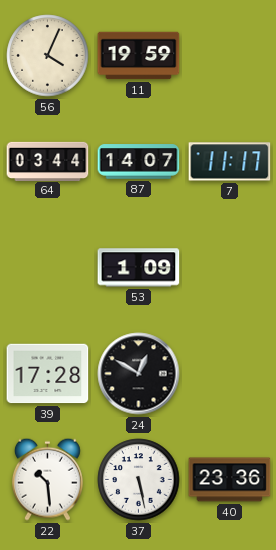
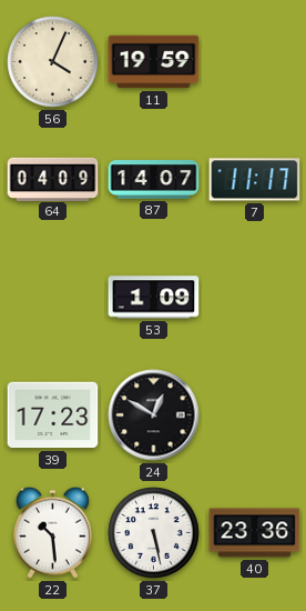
64: 03:44 -> 04:09 (53, 179)
39: 17:28 -> 17:23 (53, 415)
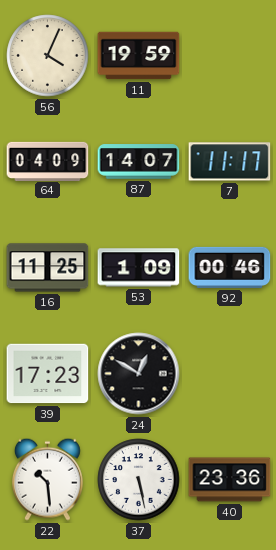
16: none -> 11:25 (48, 268)
92: none -> 00:46 (230, 267)
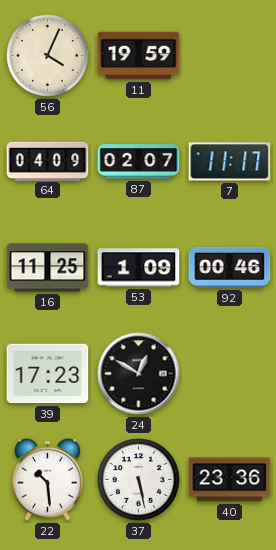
87: 14:07 -> 02:07 (139, 162)
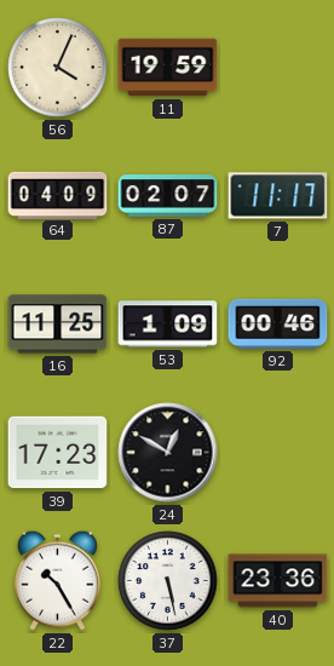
22: 10:29 -> 10:25 (57, 580)
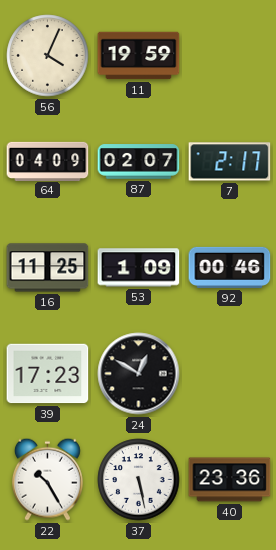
7: 11:17 -> 2:17 (230, 162)
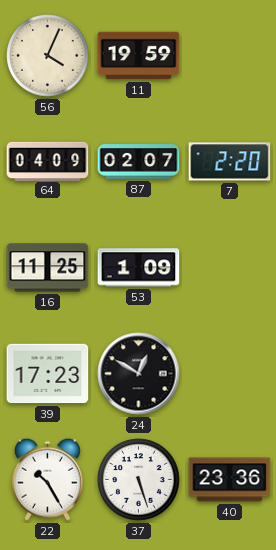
7: 2:17 -> 2:20 (230, 162)
92: 00:46 -> none (230, 267)
37: 5:28 -> 5:27 (139, 480)
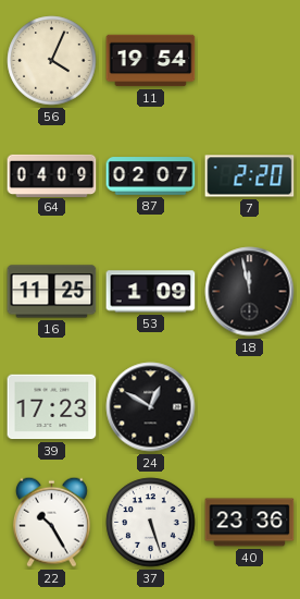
11: 19:59 -> 19:54 (151, 61)
18: none -> 11:58 (250, 292)
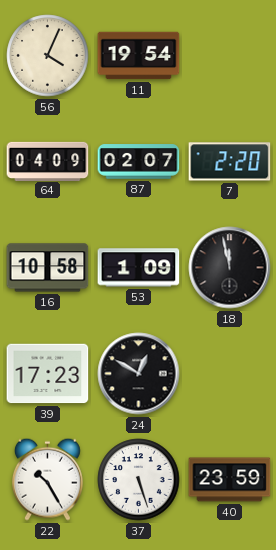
16: 11:25 -> 10:58 (48, 268)
40: 23:36 -> 23:59 (230, 480)
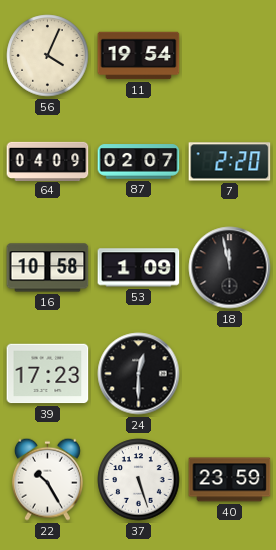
24: 12:50 -> 12:30 (139, 374)
